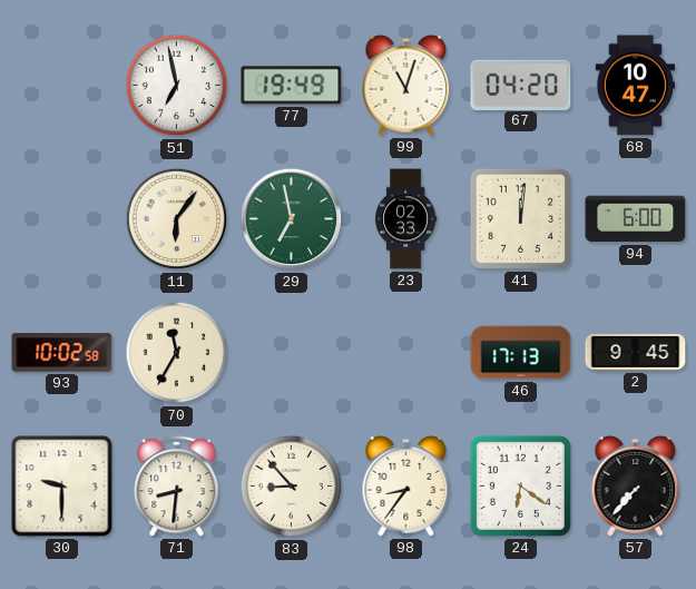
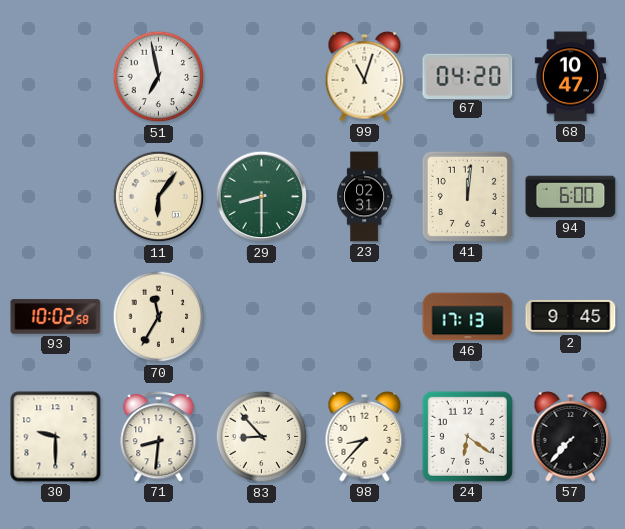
77: 19:49 -> none (292, 86)
29: 6:58 -> 8:30 (262, 197)
23: 02:33 -> 02:31 (364, 197)
98: 8:36 -> 8:37 (365, 437)
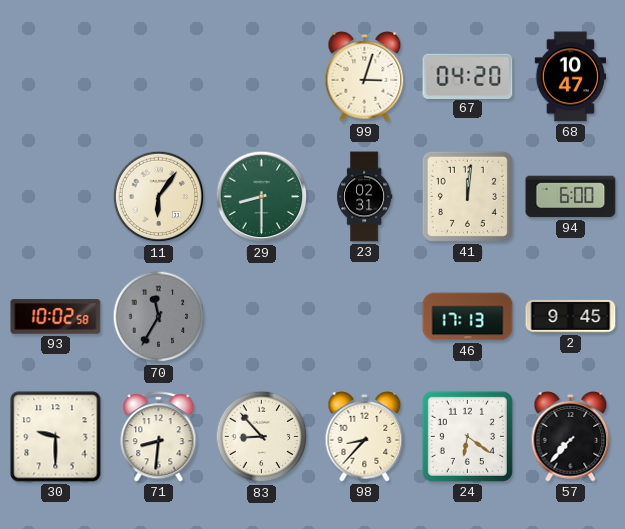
51: 6:58 -> none (159, 77)
99: 11:03 -> 3:03 (365, 77)
70 dial: cream -> grey (159, 317)
